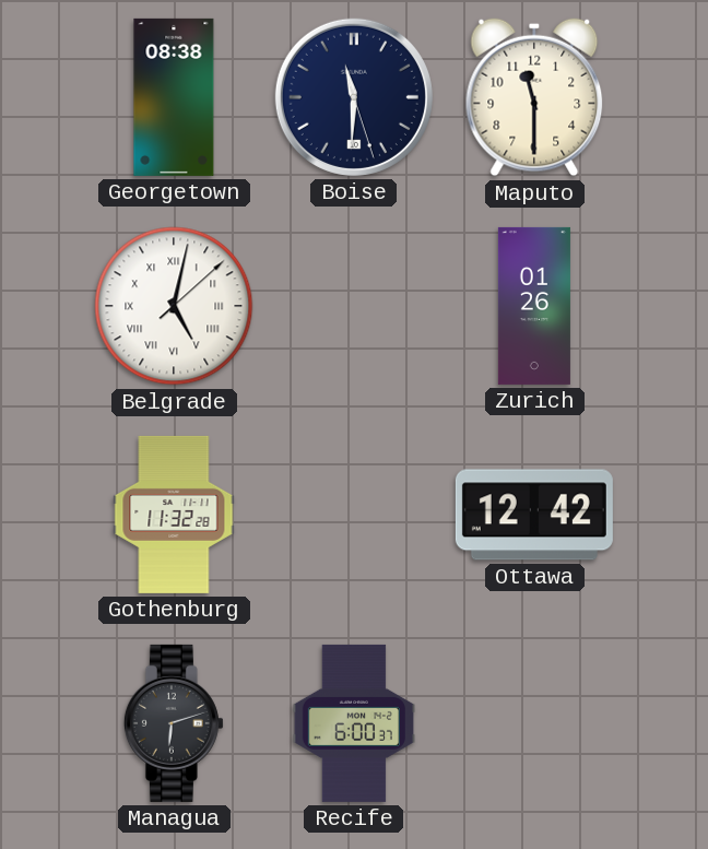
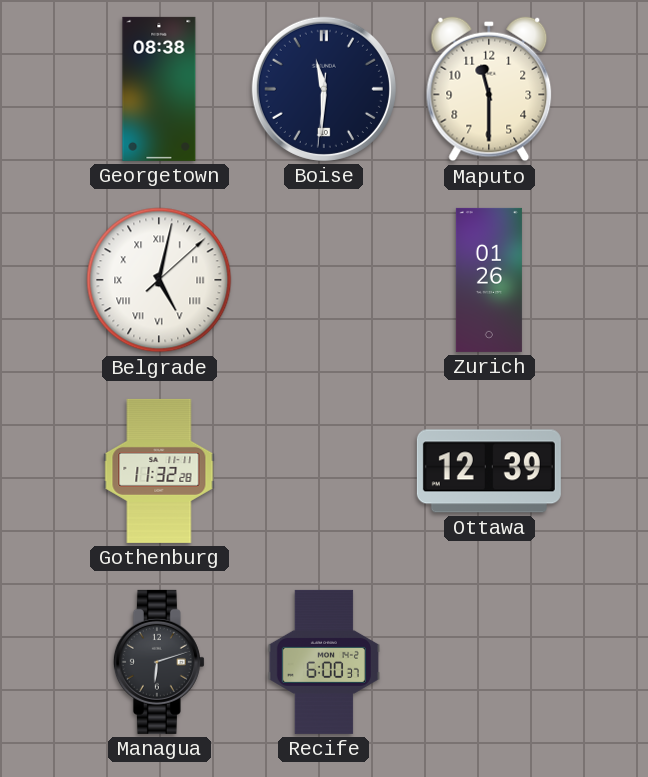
Boise: 11:30:27 -> 11:30:31 (324, 89)
Ottawa: 12:42 -> 12:39 (489, 471)
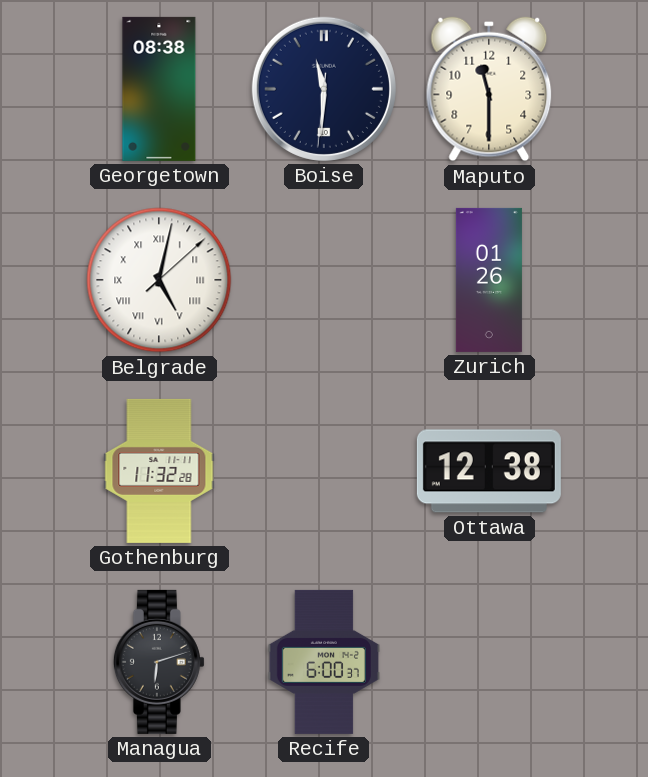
Ottawa: 12:39 -> 12:38 (489, 471)
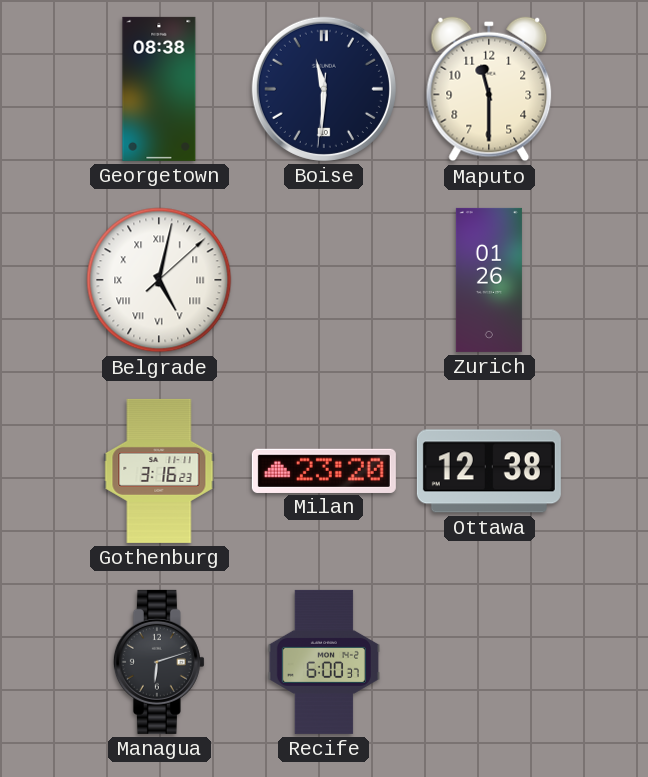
Gothenburg: 11:32 -> 3:16 (159, 471)
Milan: none -> 23:20 (324, 470)
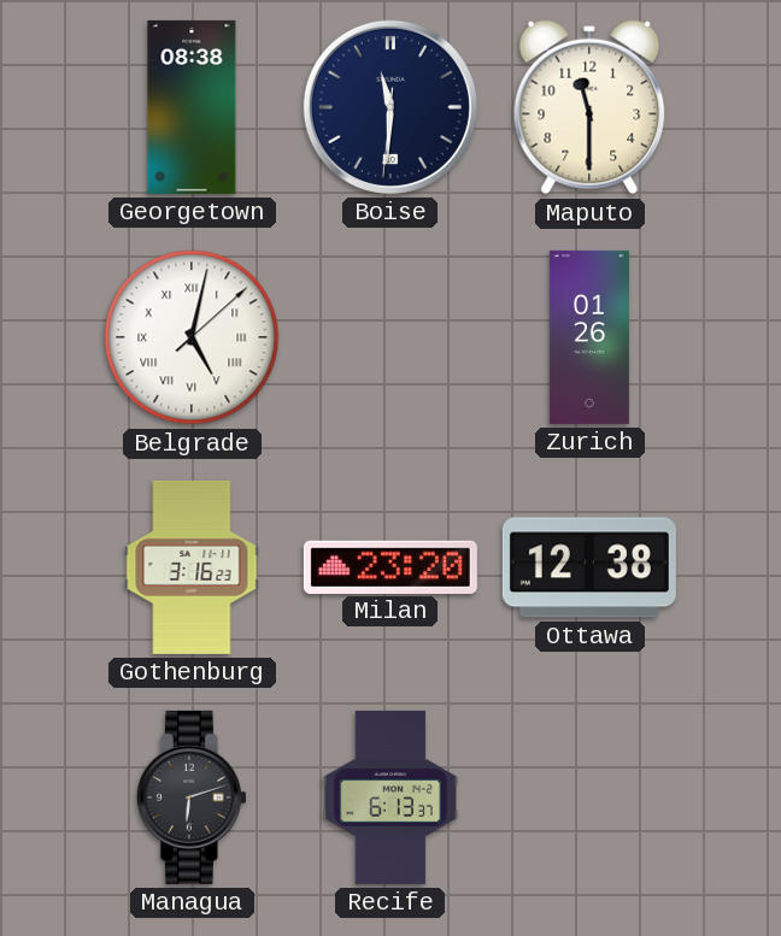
Recife: 6:00 -> 6:13 (390, 797)
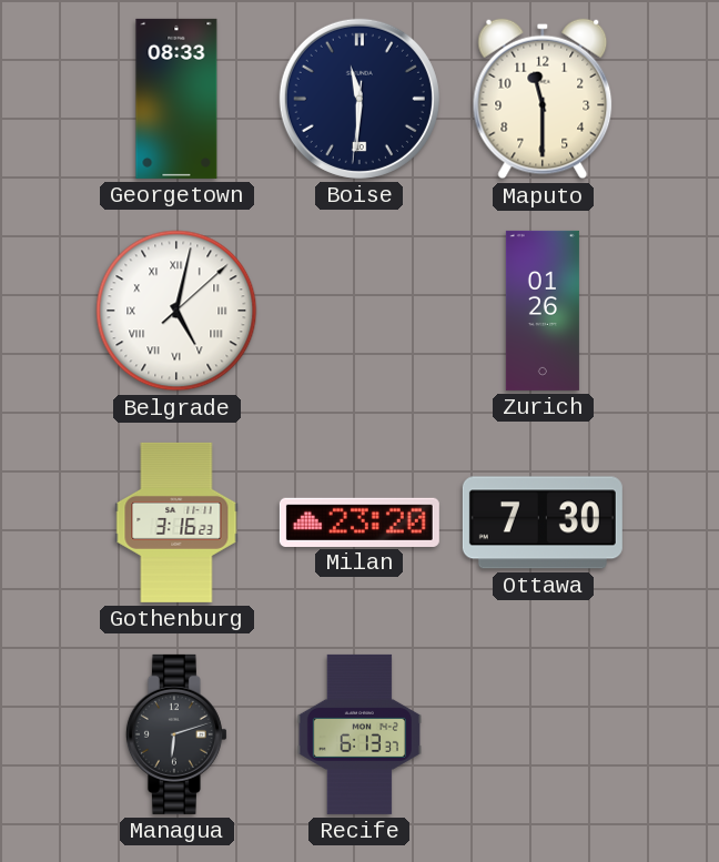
Georgetown: 08:38 -> 08:33 (176, 99)
Ottawa: 12:38 -> 7:30 (543, 523)
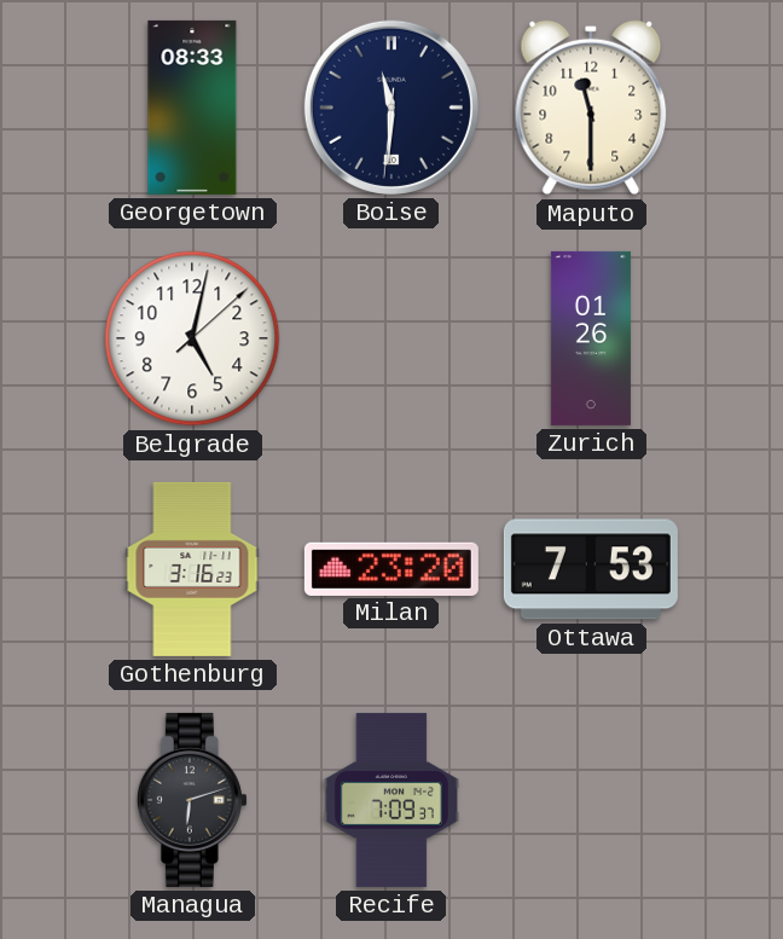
Belgrade numerals: Roman -> Arabic (192, 338)
Ottawa: 7:30 -> 7:53 (591, 569)
Recife: 6:13 -> 7:09 (391, 800)
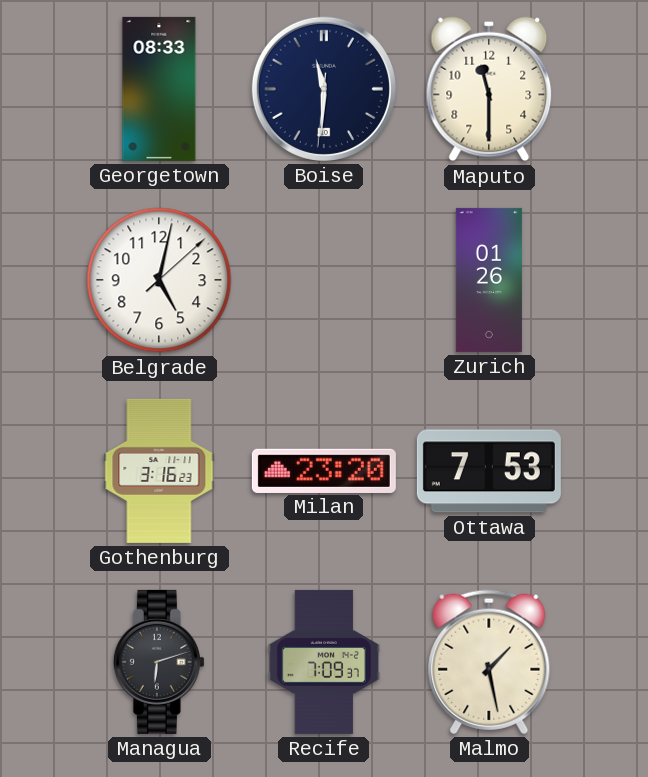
Malmo: none -> 1:28 (489, 662)
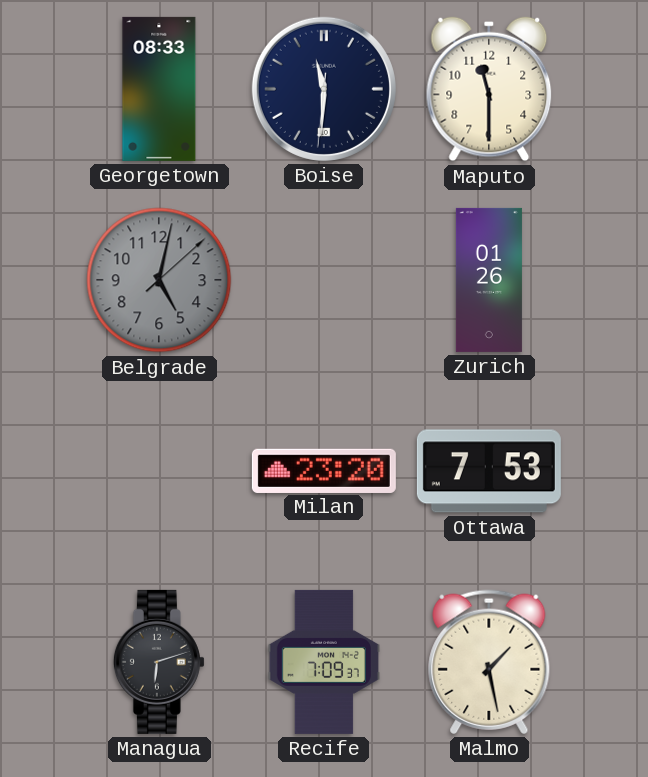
Belgrade dial: white -> grey (159, 280)
Gothenburg: 3:16 -> none (159, 471)
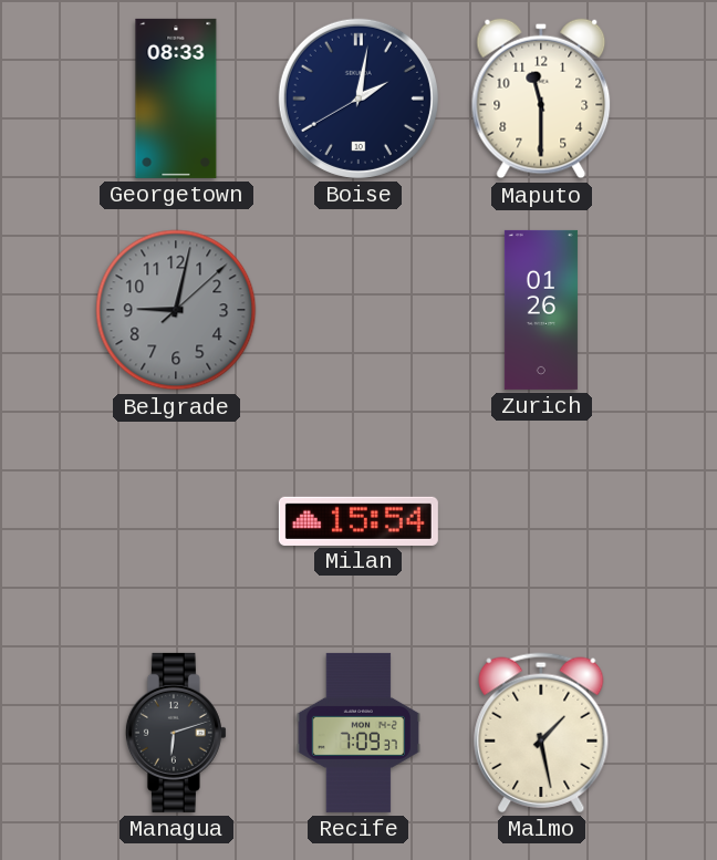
Boise: 11:30 -> 2:01 (358, 99)
Belgrade: 5:02 -> 9:02 (176, 310)
Milan: 23:20 -> 15:54 (358, 520)
Ottawa: 7:53 -> none (489, 471)
